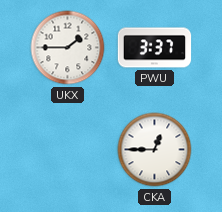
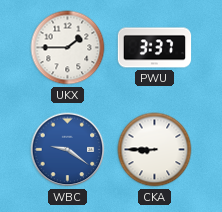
WBC: none -> 9:21 (68, 150)
CKA: 12:45 -> 8:45 (155, 150)
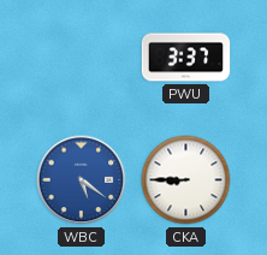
UKX: 1:45 -> none (68, 48)
WBC: 9:21 -> 5:21 (82, 180)
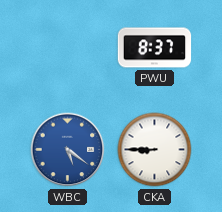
PWU: 3:37 -> 8:37 (155, 48)
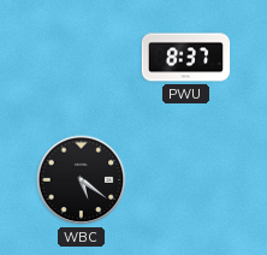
WBC dial: blue -> black (82, 180)
CKA: 8:45 -> none (155, 150)
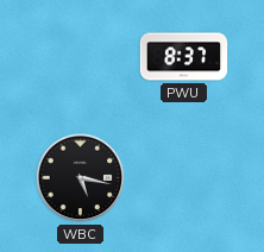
WBC: 5:21 -> 5:17 (81, 178)
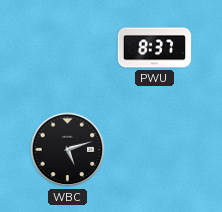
WBC: 5:17 -> 5:12 (68, 150)
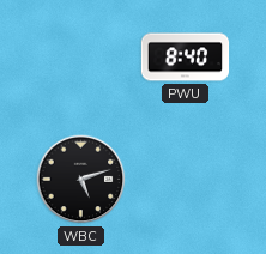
PWU: 8:37 -> 8:40 (186, 58)
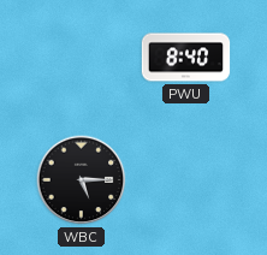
WBC: 5:12 -> 5:15 (82, 180)
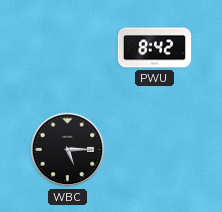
PWU: 8:40 -> 8:42 (155, 48)
